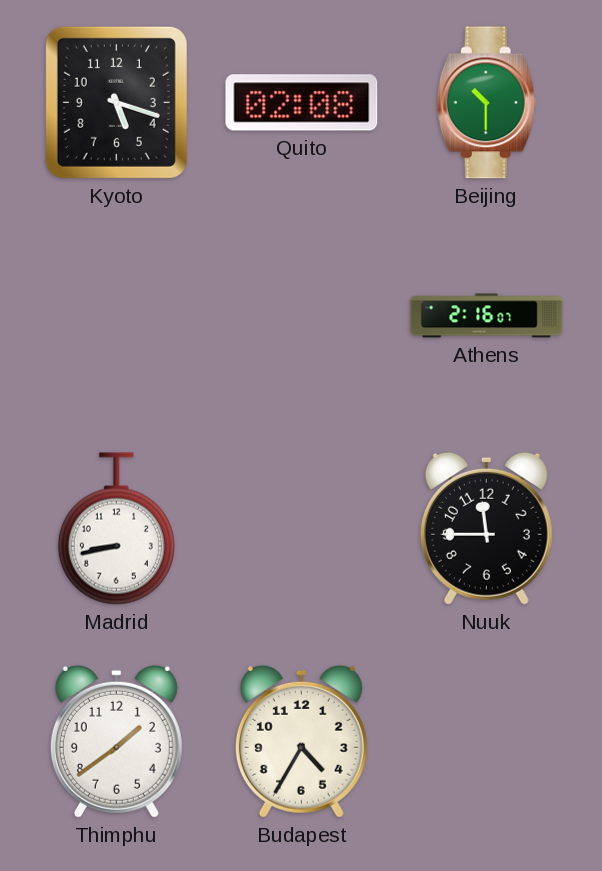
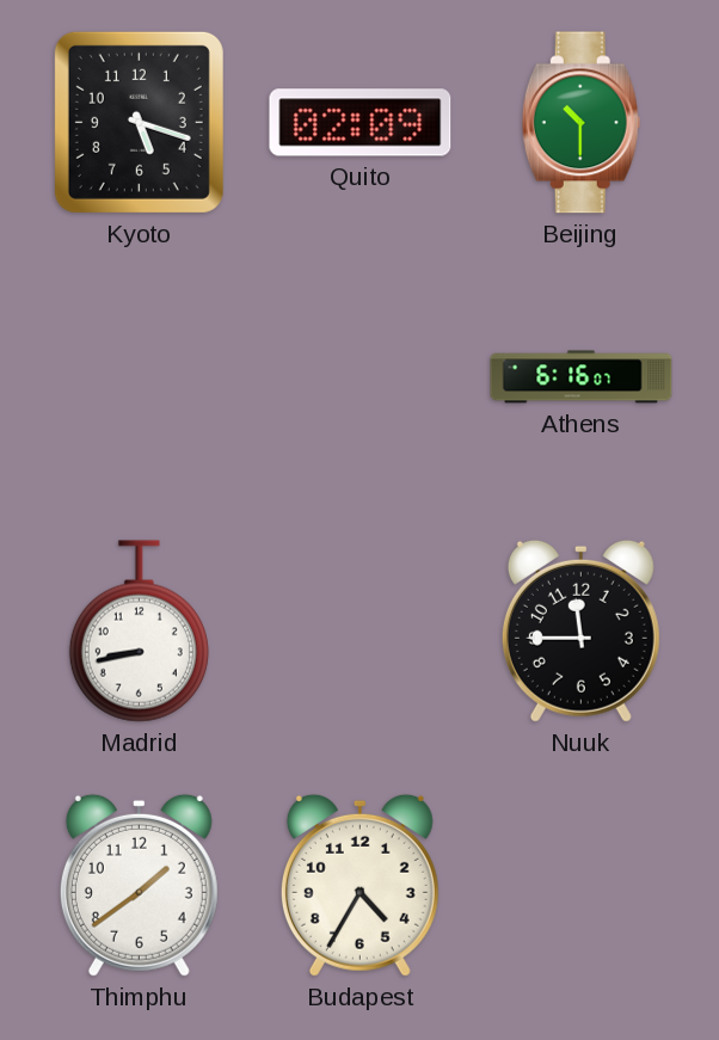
Quito: 02:08 -> 02:09 (361, 123)
Athens: 2:16 -> 6:16 (582, 377)
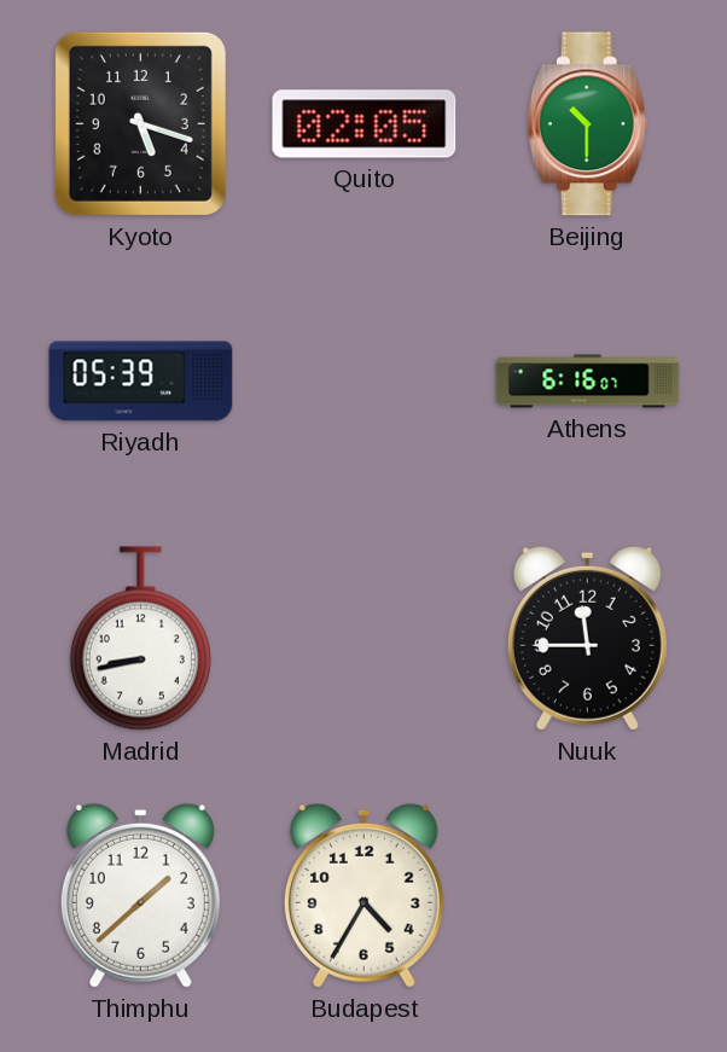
Quito: 02:09 -> 02:05 (365, 124)
Riyadh: none -> 05:39 (141, 382)
Thimphu: 1:39 -> 1:38 (140, 895)
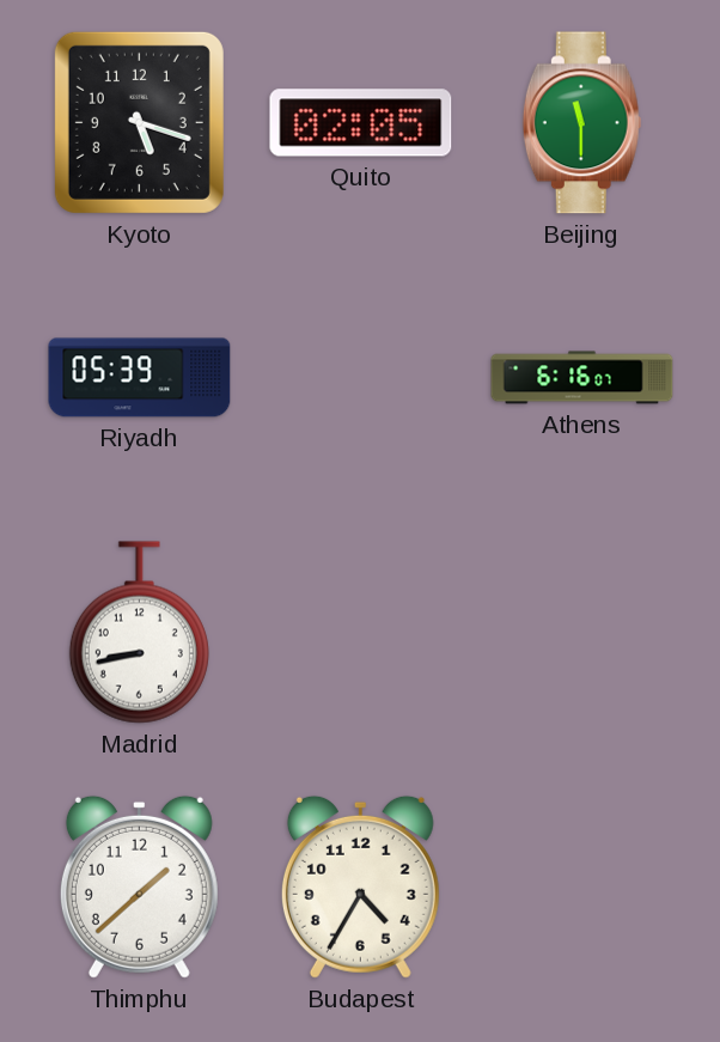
Beijing: 10:30 -> 11:30 (581, 123)
Nuuk: 11:45 -> none (587, 638)
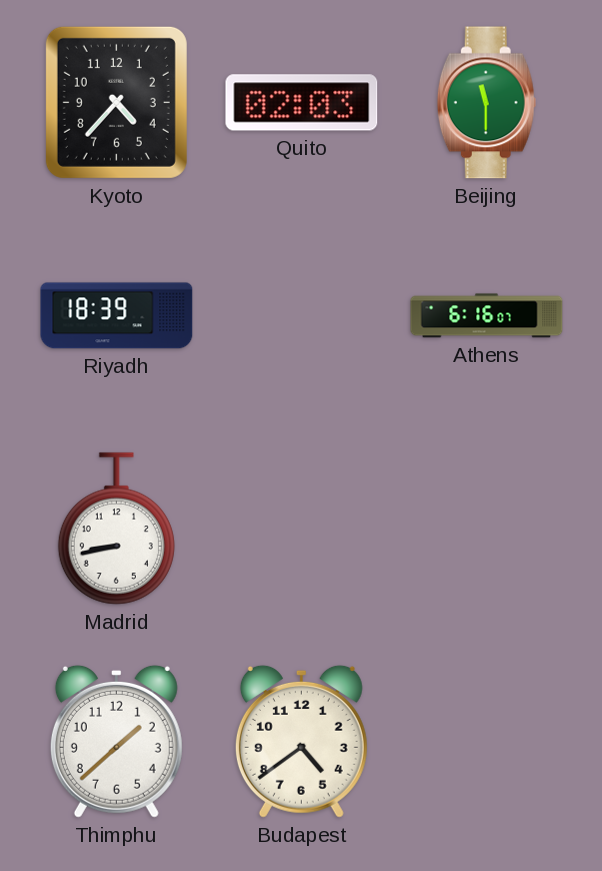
Kyoto: 5:18 -> 4:37 (116, 102)
Quito: 02:05 -> 02:03 (302, 103)
Riyadh: 05:39 -> 18:39 (117, 316)
Budapest: 4:35 -> 4:39 (301, 741)
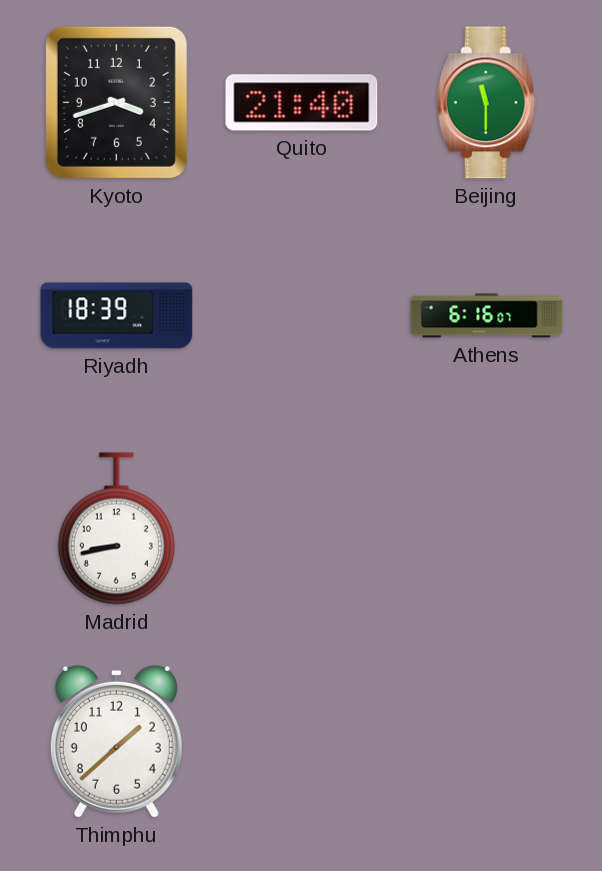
Kyoto: 4:37 -> 3:42 (116, 102)
Quito: 02:03 -> 21:40 (302, 103)
Budapest: 4:39 -> none (301, 741)
